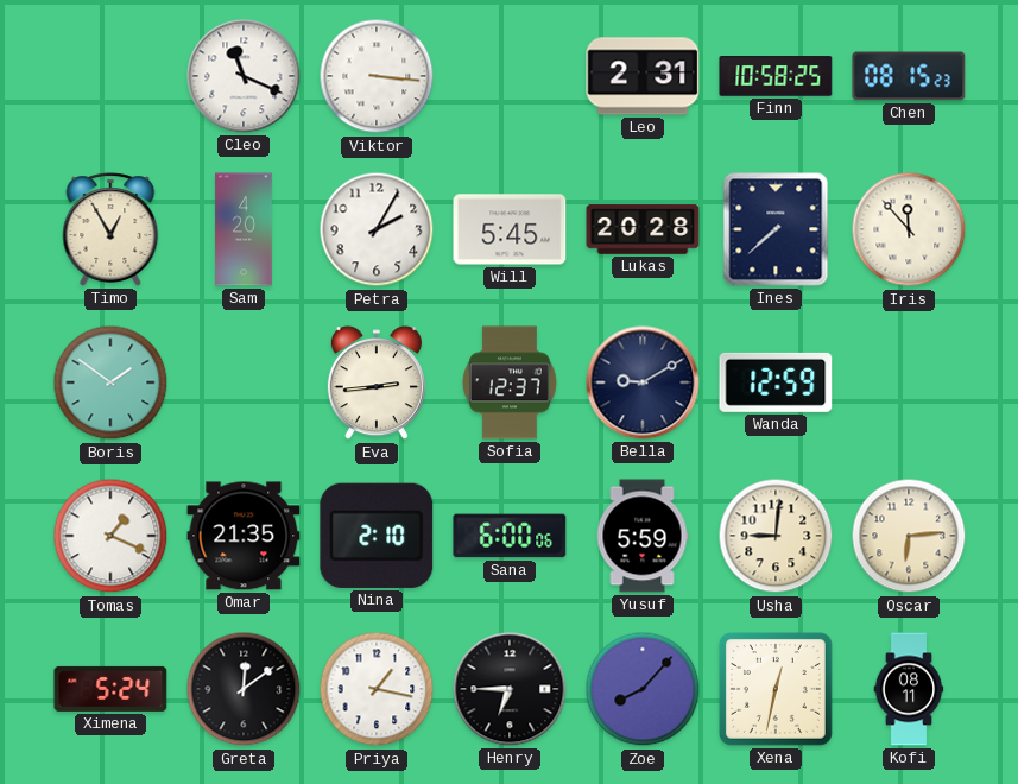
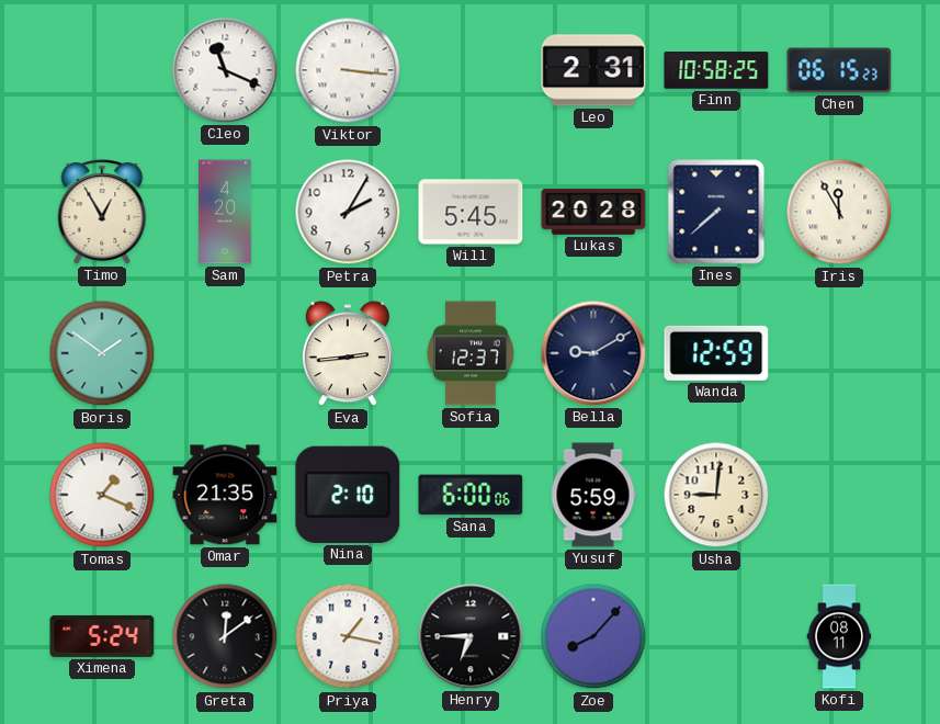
Chen: 08:15 -> 06:15 (839, 70)
Iris: 11:53 -> 11:55 (839, 212)
Oscar: 6:14 -> none (909, 536)
Xena: 12:32 -> none (776, 689)
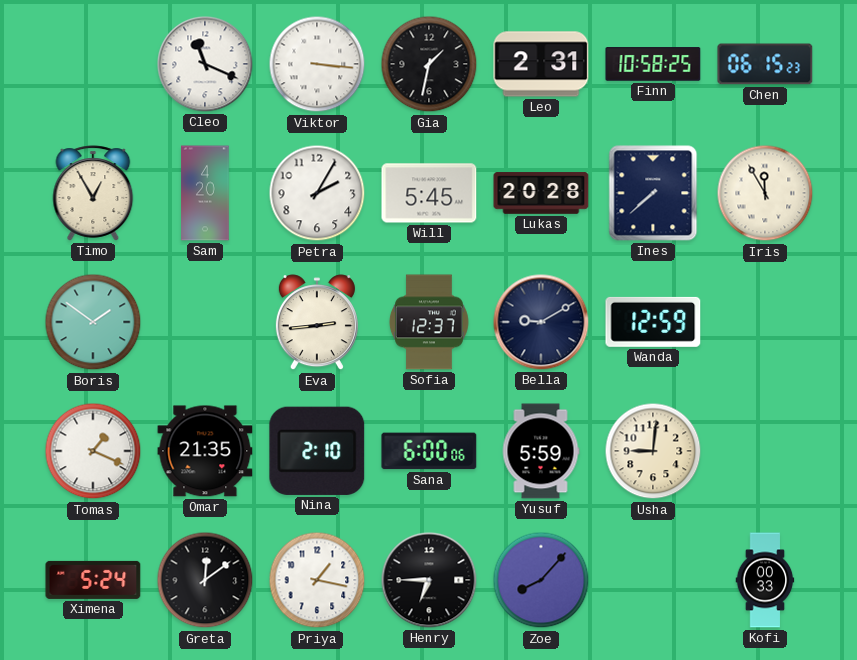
Gia: none -> 1:32 (429, 64)
Kofi: 08:11 -> 00:33 (765, 580)
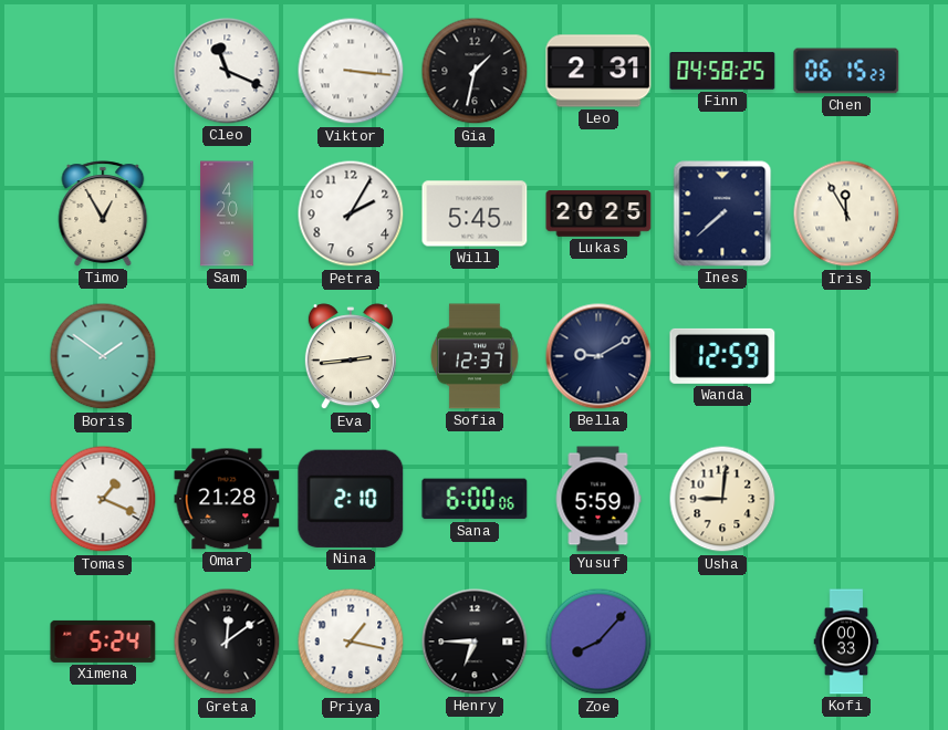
Finn: 10:58 -> 04:58 (722, 71)
Lukas: 20:28 -> 20:25 (598, 213)
Omar: 21:35 -> 21:28 (227, 499)
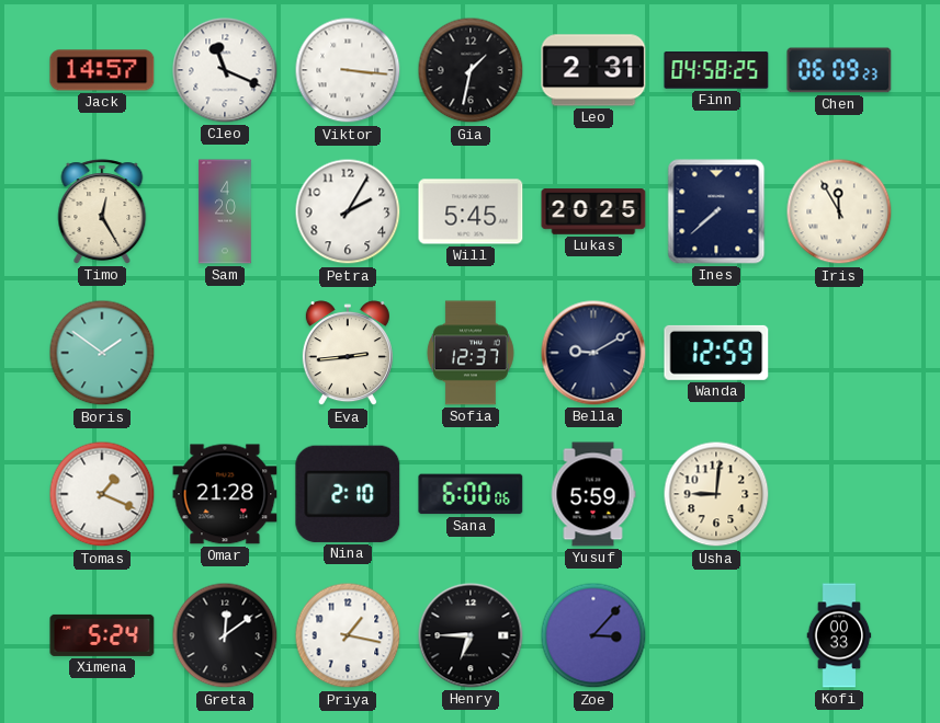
Jack: none -> 14:57 (102, 70)
Chen: 06:15 -> 06:09 (839, 70)
Timo: 12:55 -> 12:25 (102, 211)
Zoe: 8:07 -> 3:07 (593, 635)
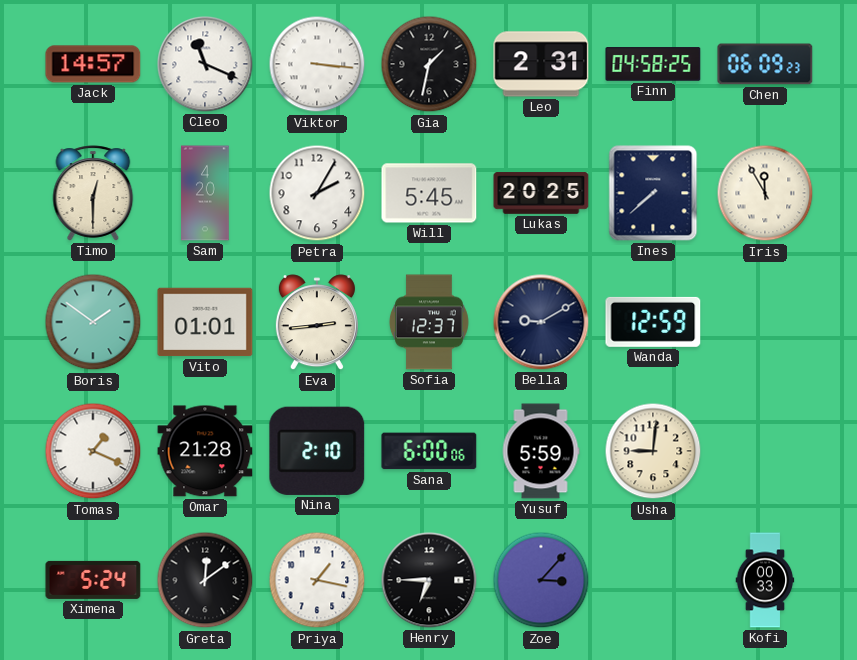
Timo: 12:25 -> 12:30 (93, 193)
Vito: none -> 01:01 (205, 322)
